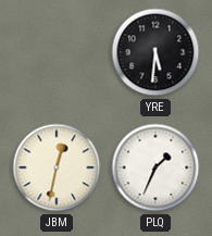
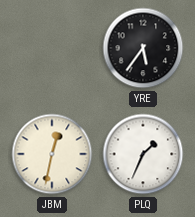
YRE: 5:31 -> 5:36 (143, 48)
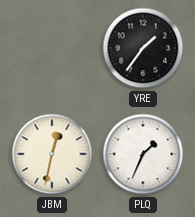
YRE: 5:36 -> 1:36 (143, 48)
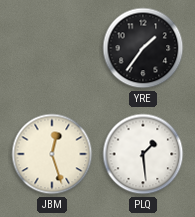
JBM: 12:32 -> 12:27 (52, 154)
PLQ: 1:34 -> 1:29 (143, 154)
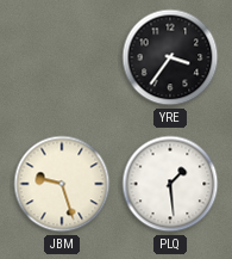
YRE: 1:36 -> 3:36 (170, 57)
JBM: 12:27 -> 9:27 (62, 184)
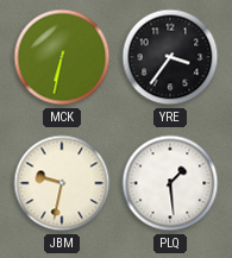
MCK: none -> 6:32 (62, 57)
JBM: 9:27 -> 9:32 (62, 183)
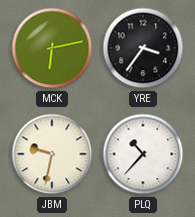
MCK: 6:32 -> 6:13 (52, 48)
PLQ: 1:29 -> 10:37 (143, 154)
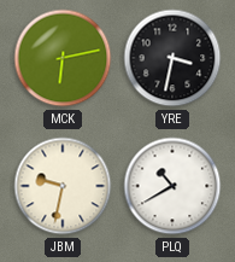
YRE: 3:36 -> 3:32 (172, 58)
PLQ: 10:37 -> 10:40 (172, 186)
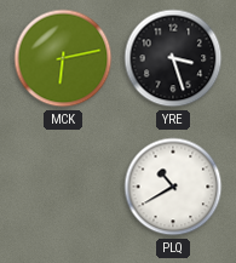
YRE: 3:32 -> 3:27 (173, 58)
JBM: 9:32 -> none (63, 186)
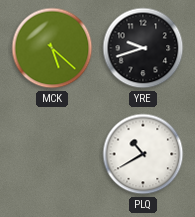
MCK: 6:13 -> 5:22 (52, 48)
YRE: 3:27 -> 9:42 (143, 48)
